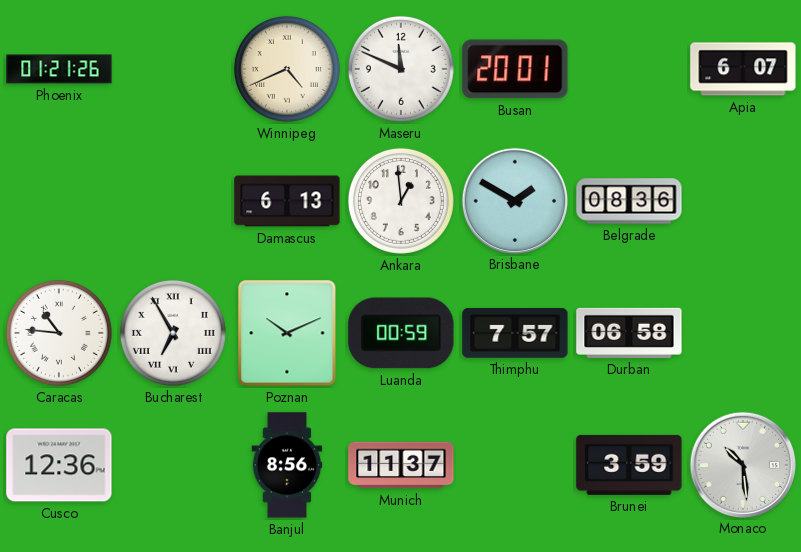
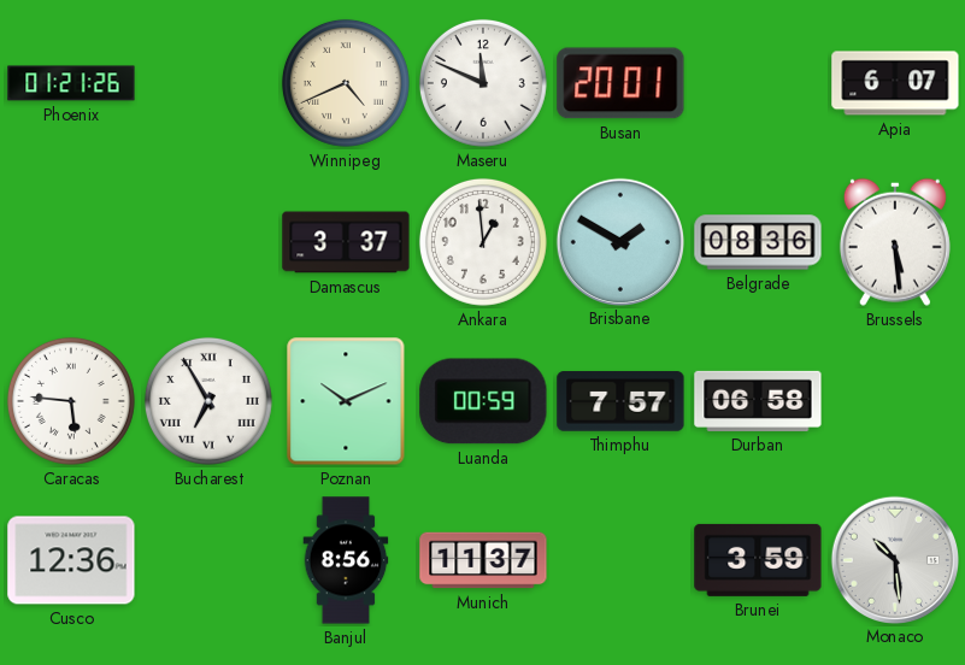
Damascus: 6:13 -> 3:37 (346, 242)
Brussels: none -> 5:29 (895, 242)
Caracas: 10:46 -> 5:46 (71, 401)
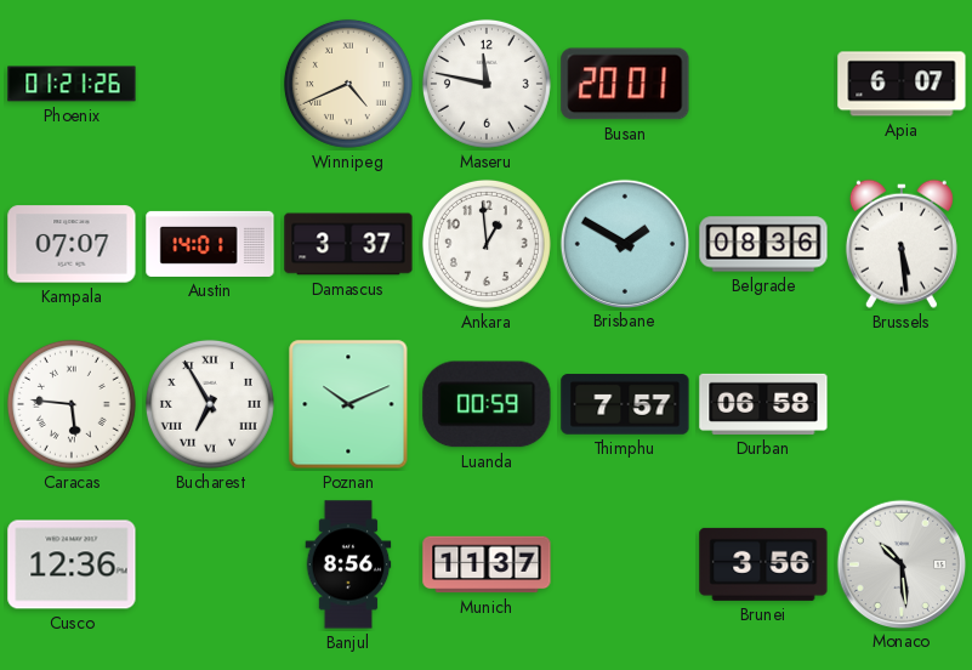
Maseru: 11:49 -> 11:47 (487, 84)
Kampala: none -> 07:07 (72, 244)
Austin: none -> 14:01 (210, 244)
Brunei: 3:59 -> 3:56 (763, 564)
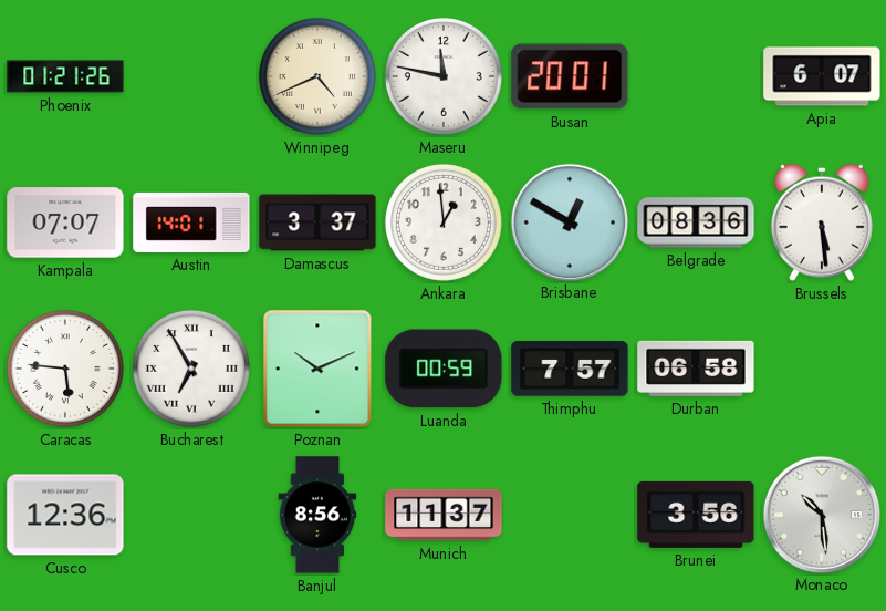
Brisbane: 1:50 -> 12:50 (569, 221)
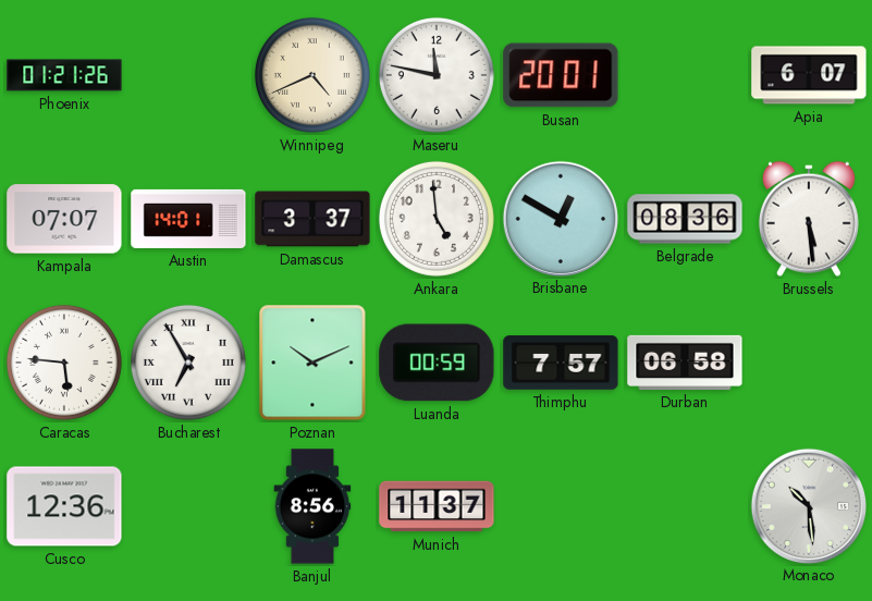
Ankara: 12:59 -> 4:59 (437, 219)
Brunei: 3:56 -> none (696, 515)
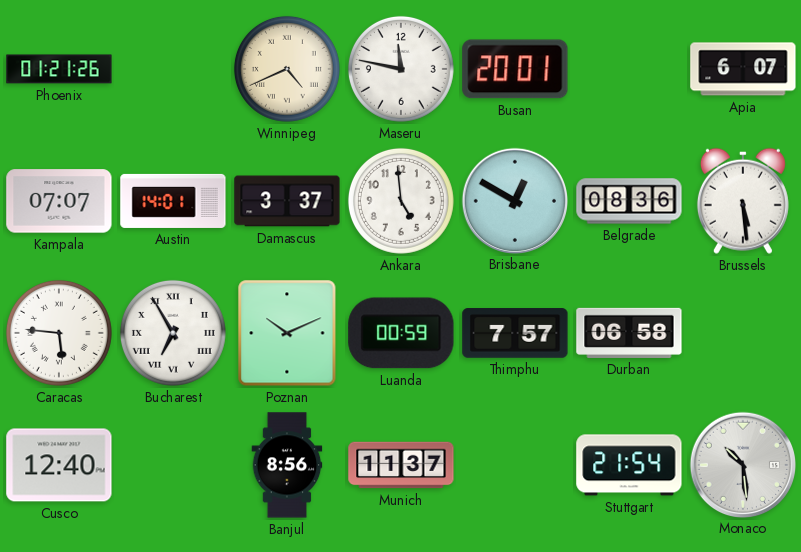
Cusco: 12:36 -> 12:40 (59, 465)
Stuttgart: none -> 21:54 (629, 465)
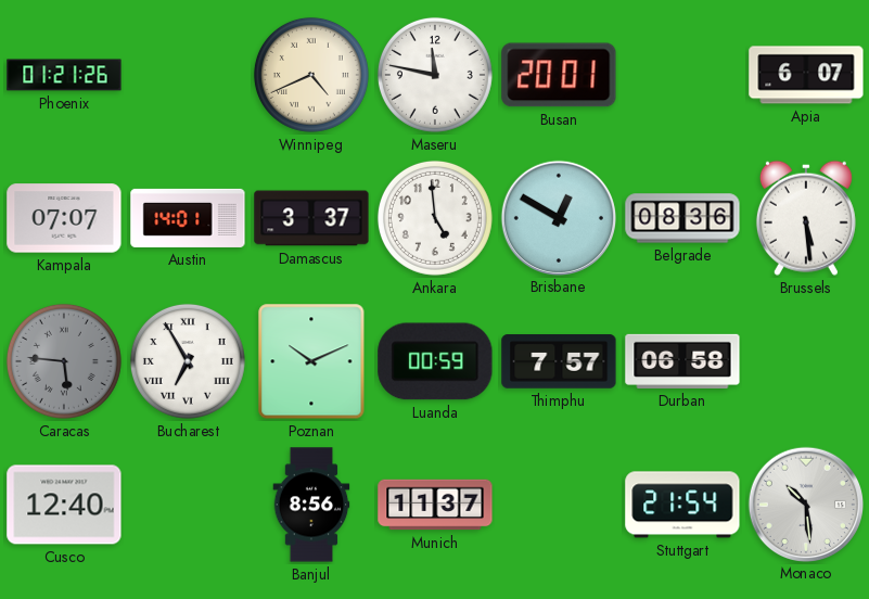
Caracas dial: white -> grey (64, 361)
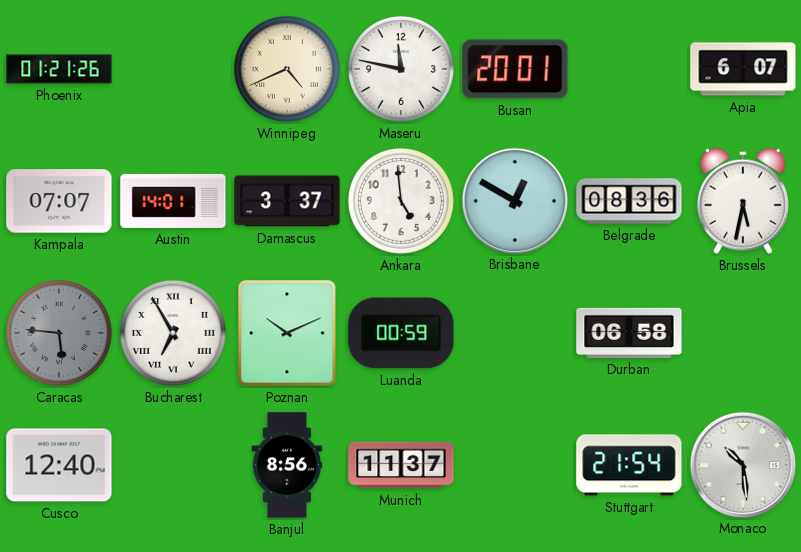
Brussels: 5:29 -> 5:32 (743, 201)
Thimphu: 7:57 -> none (559, 361)
